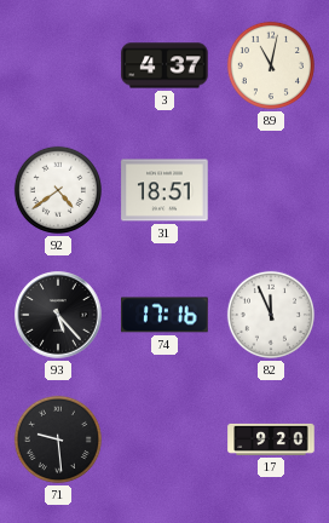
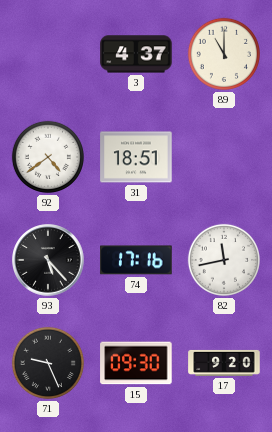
89: 11:02 -> 11:00 (224, 54)
82: 11:56 -> 11:43 (224, 260)
71: 9:29 -> 9:26 (48, 363)
15: none -> 09:30 (136, 363)
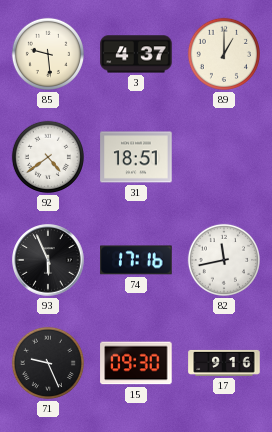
85: none -> 9:29 (48, 54)
89: 11:00 -> 1:00 (224, 54)
93: 5:23 -> 5:56 (48, 260)
17: 9:20 -> 9:16 (224, 363)
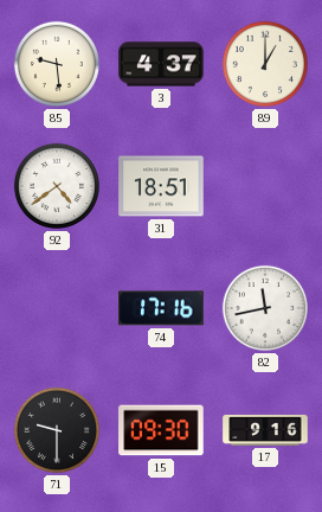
93: 5:56 -> none (48, 260)
71: 9:26 -> 9:30 (57, 430)
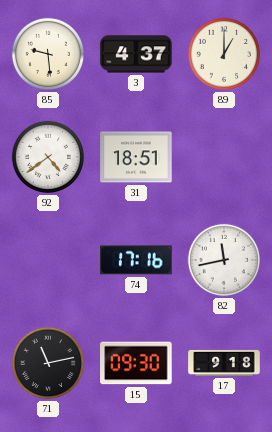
71: 9:30 -> 11:13 (48, 363)
17: 9:16 -> 9:18 (224, 363)
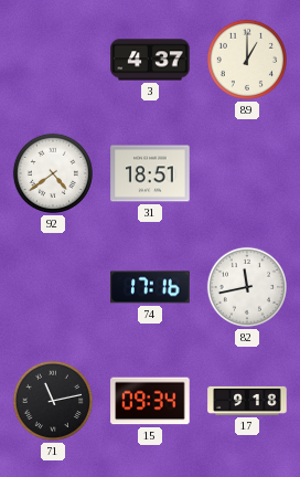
85: 9:29 -> none (48, 54)
15: 09:30 -> 09:34 (150, 401)
